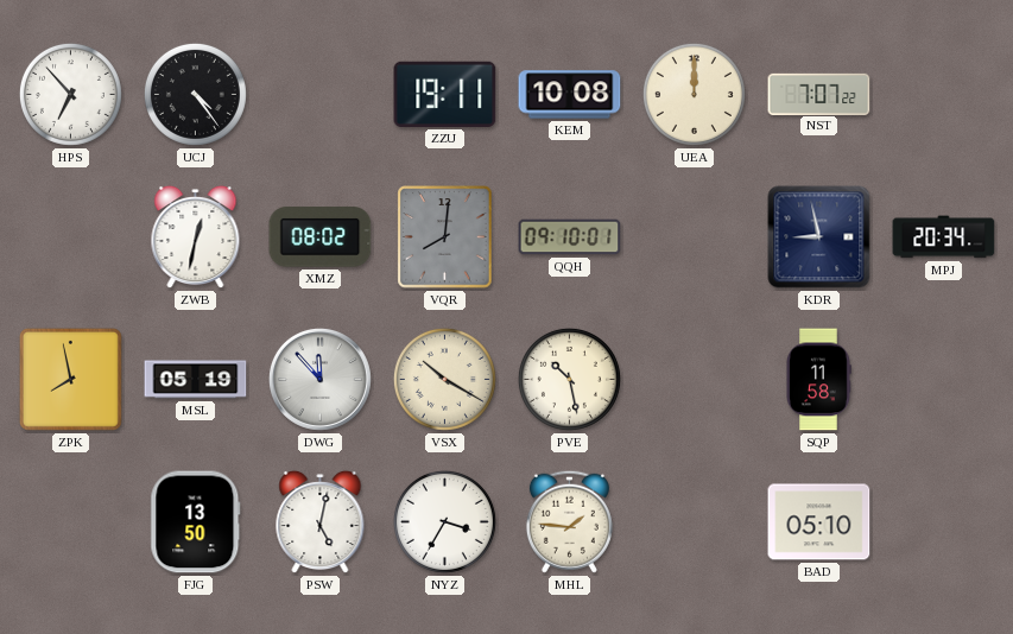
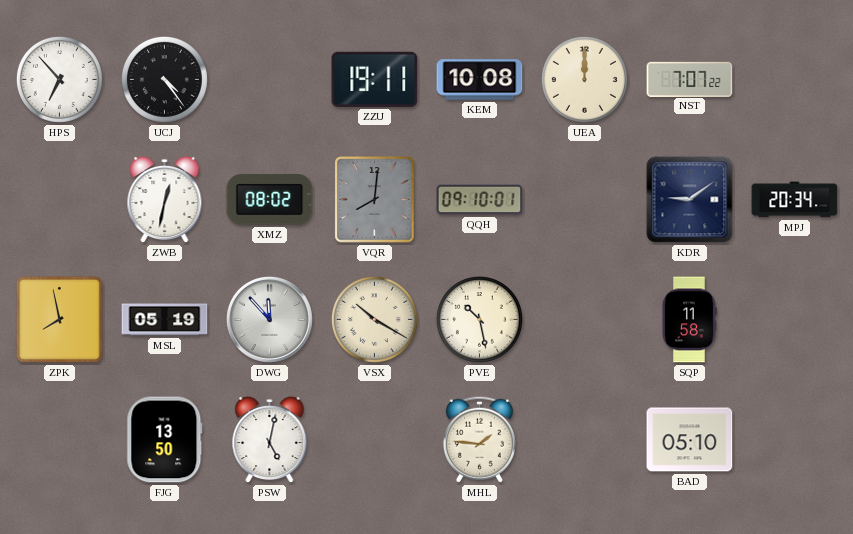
KDR: 8:58 -> 9:09 (690, 200)
NYZ: 3:35 -> none (444, 521)
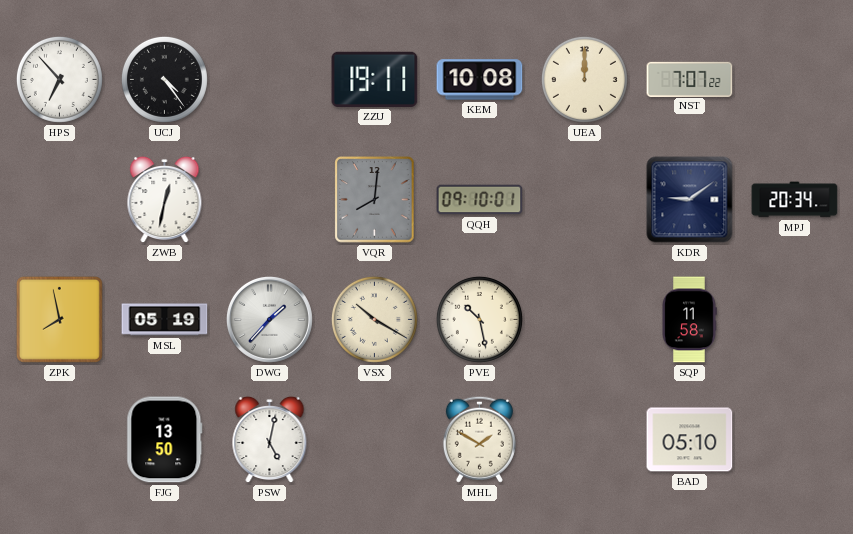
XMZ: 08:02 -> none (270, 200)
DWG: 11:53 -> 1:37 (269, 319)
MHL: 1:46 -> 1:50 (479, 439)
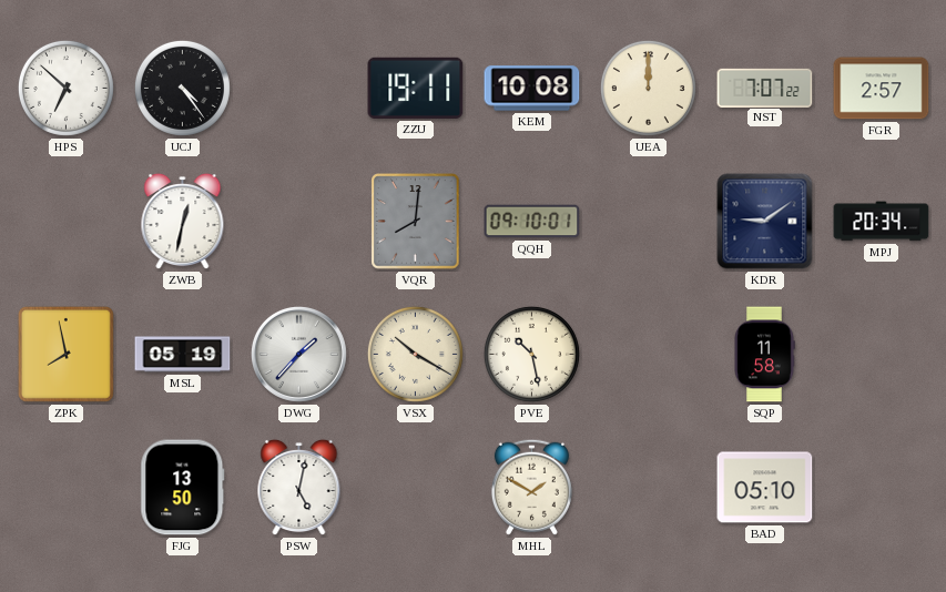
HPS: 6:53 -> 6:52 (65, 88)
FGR: none -> 2:57 (882, 89)
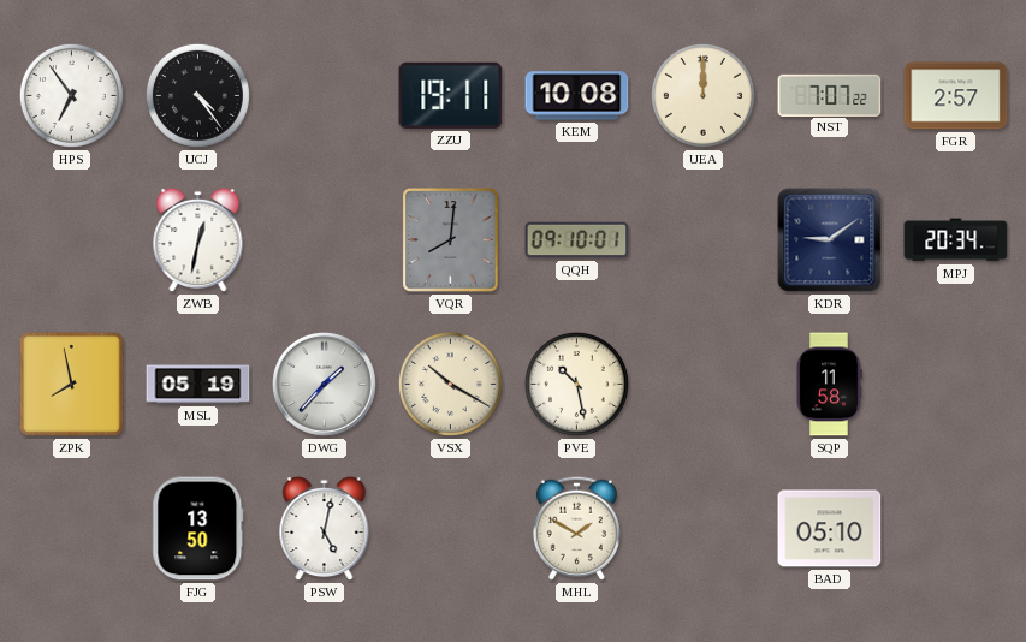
HPS: 6:52 -> 6:54 (71, 95)
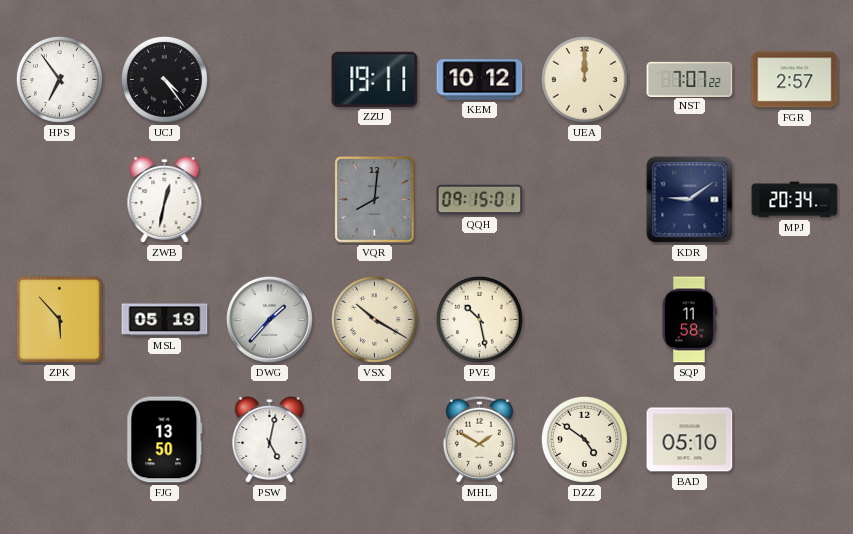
KEM: 10:08 -> 10:12 (480, 80)
QQH: 09:10 -> 09:15 (480, 200)
ZPK: 7:58 -> 5:53 (59, 319)
DZZ: none -> 4:51 (584, 439)
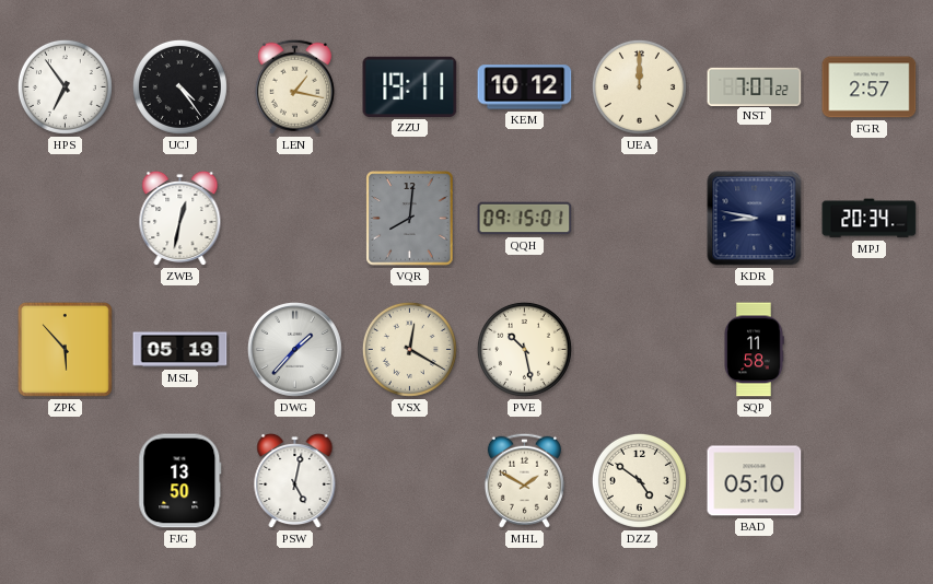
LEN: none -> 1:17 (294, 86)
KDR: 9:09 -> 8:47 (755, 219)
VSX: 10:20 -> 12:20 (409, 349)
